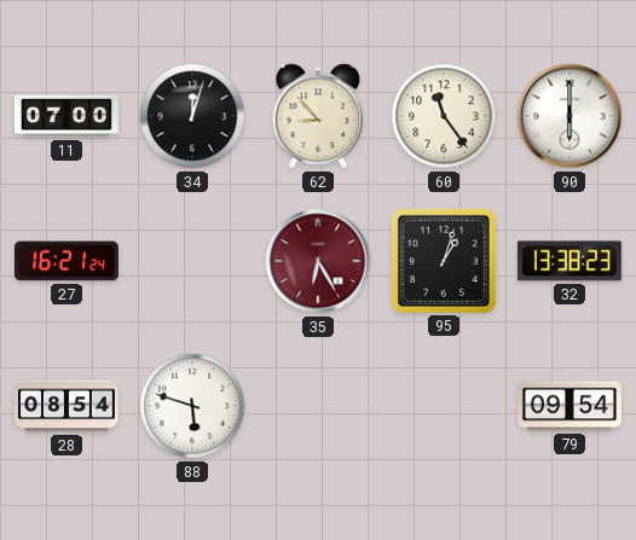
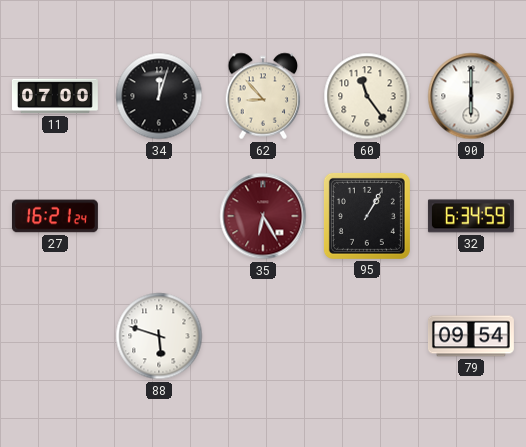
95: 1:03 -> 1:05 (367, 216)
32: 13:38 -> 6:34 (471, 216)
28: 08:54 -> none (67, 406)
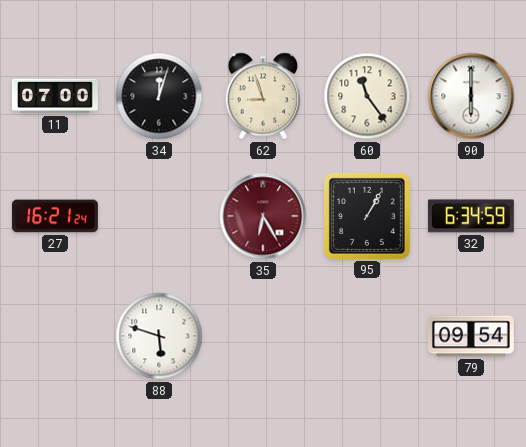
62: 8:53 -> 8:57 (263, 96)
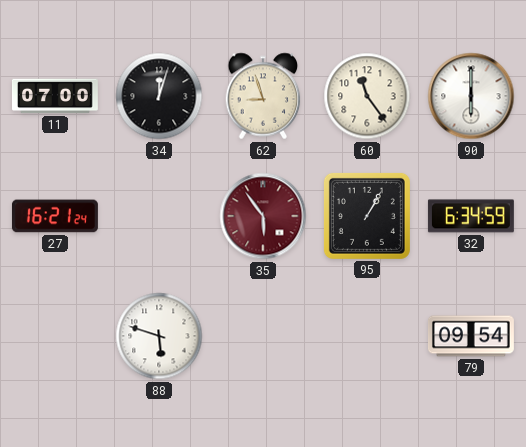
35: 6:25 -> 5:54 (263, 216)
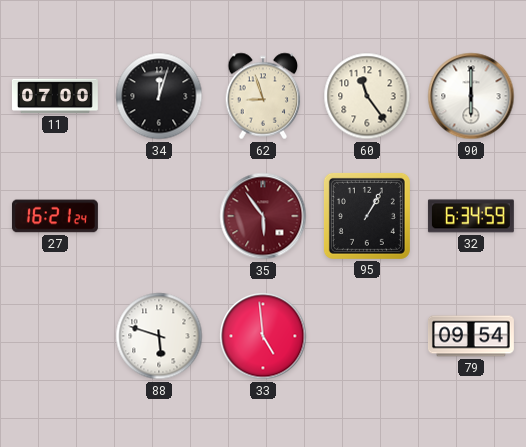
33: none -> 4:59 (263, 336)
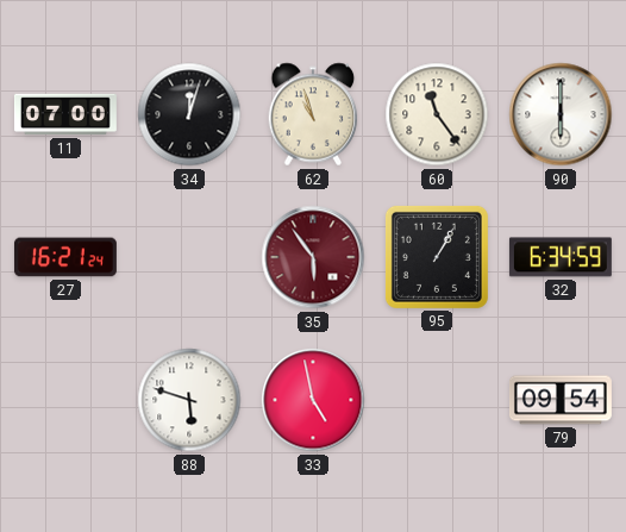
62: 8:57 -> 10:57 (313, 114)
33: 4:59 -> 4:58 (313, 400)
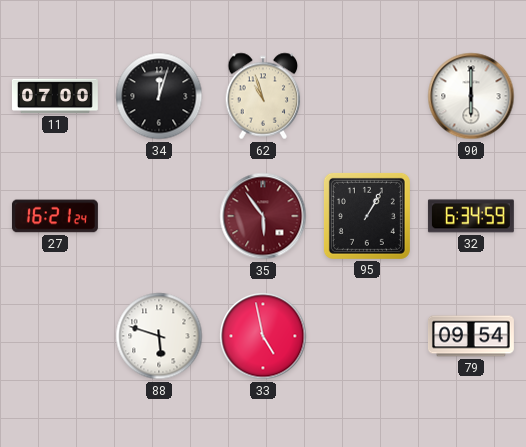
60: 11:24 -> none (437, 114)
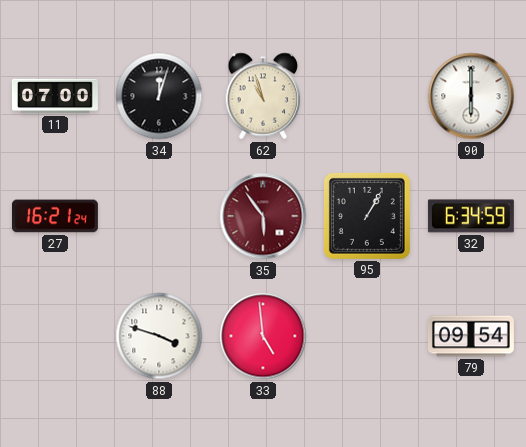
88: 5:48 -> 3:48 (159, 336)
33: 4:58 -> 4:59 (263, 336)
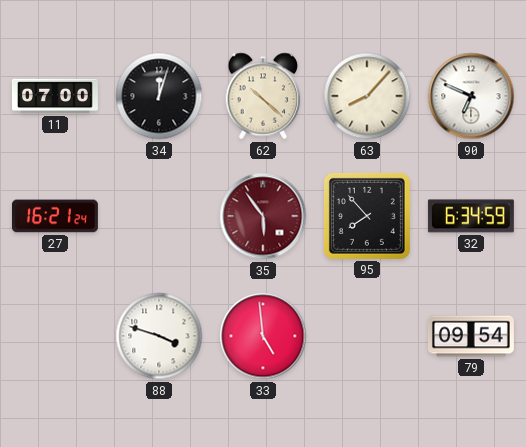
62: 10:57 -> 10:22 (263, 96)
63: none -> 8:07 (367, 96)
90: 6:00 -> 6:49 (471, 96)
95: 1:05 -> 7:53 (367, 216)
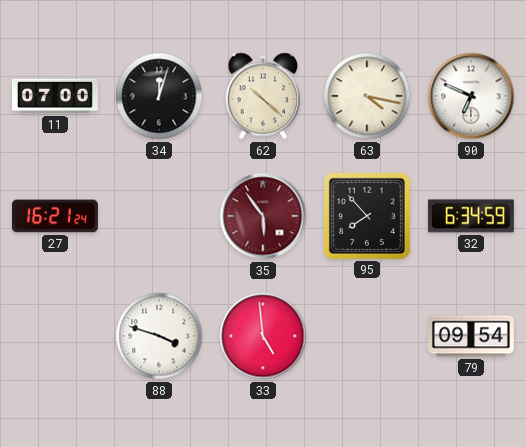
63: 8:07 -> 4:17 (367, 96)
